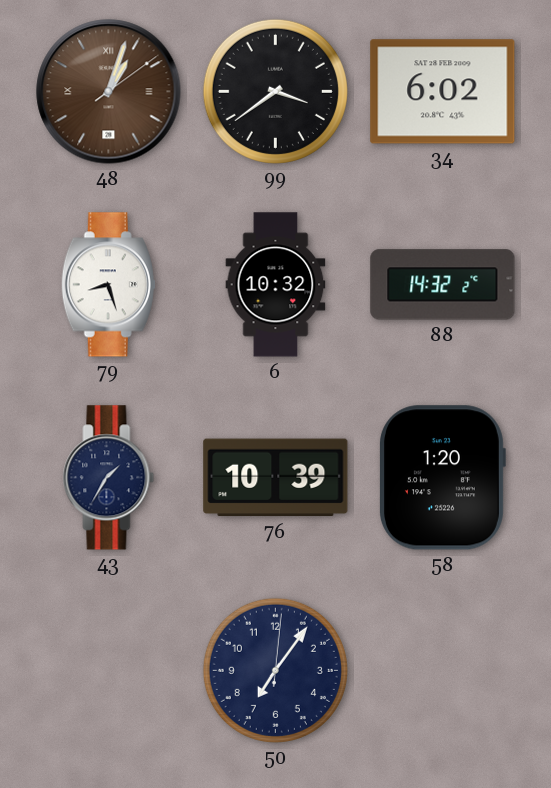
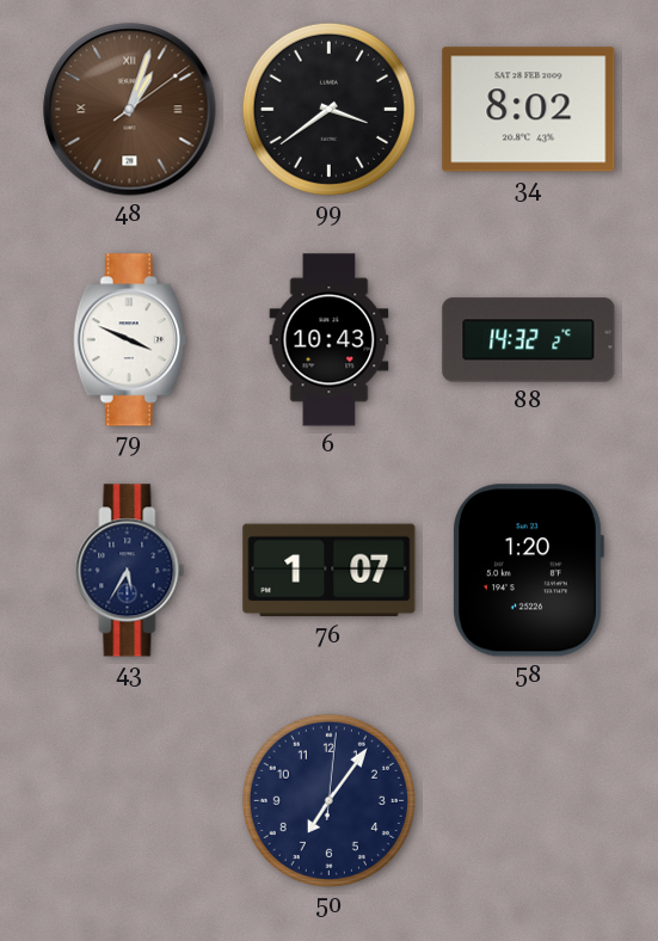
34: 6:02 -> 8:02 (529, 110)
79: 8:27 -> 3:49 (129, 340)
6: 10:32 -> 10:43 (330, 340)
43: 1:35 -> 5:35 (130, 571)
76: 10:39 -> 1:07 (330, 571)
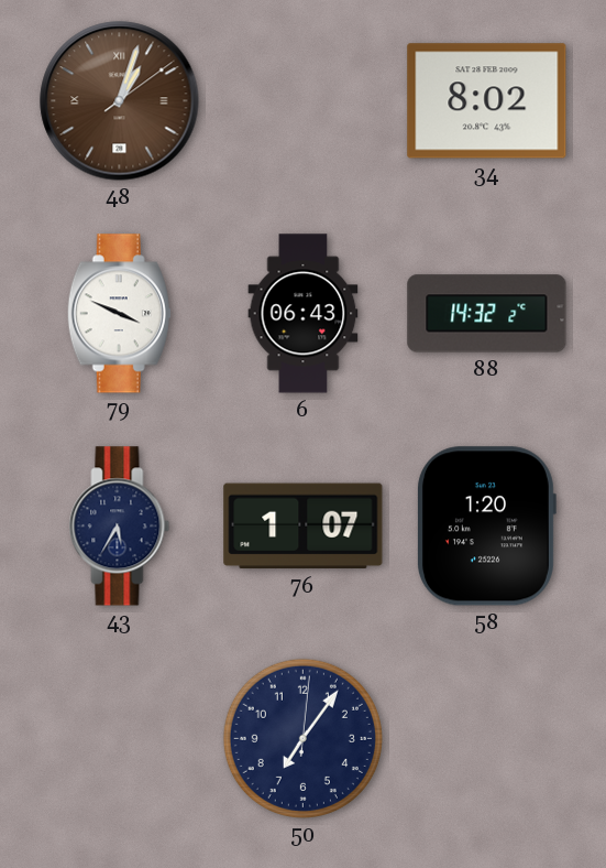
99: 3:39 -> none (328, 109)
6: 10:43 -> 06:43 (304, 314)
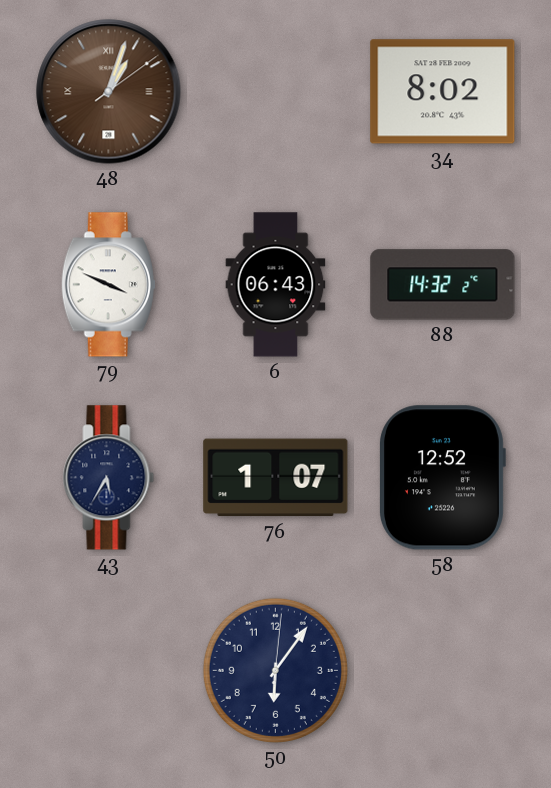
58: 1:20 -> 12:52 (443, 478)
50: 7:06 -> 6:06 (275, 670)
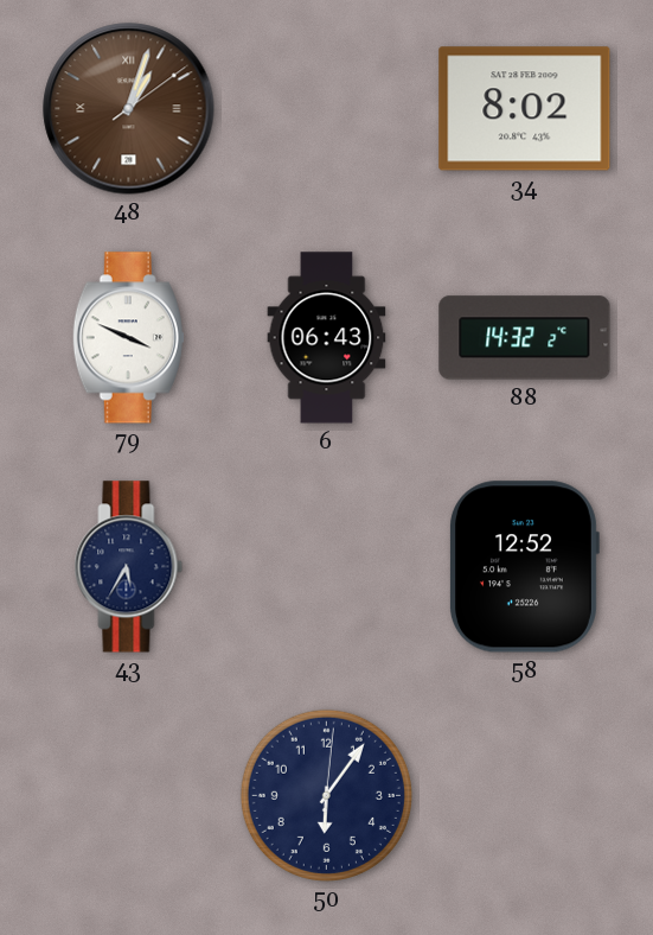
76: 1:07 -> none (276, 478)
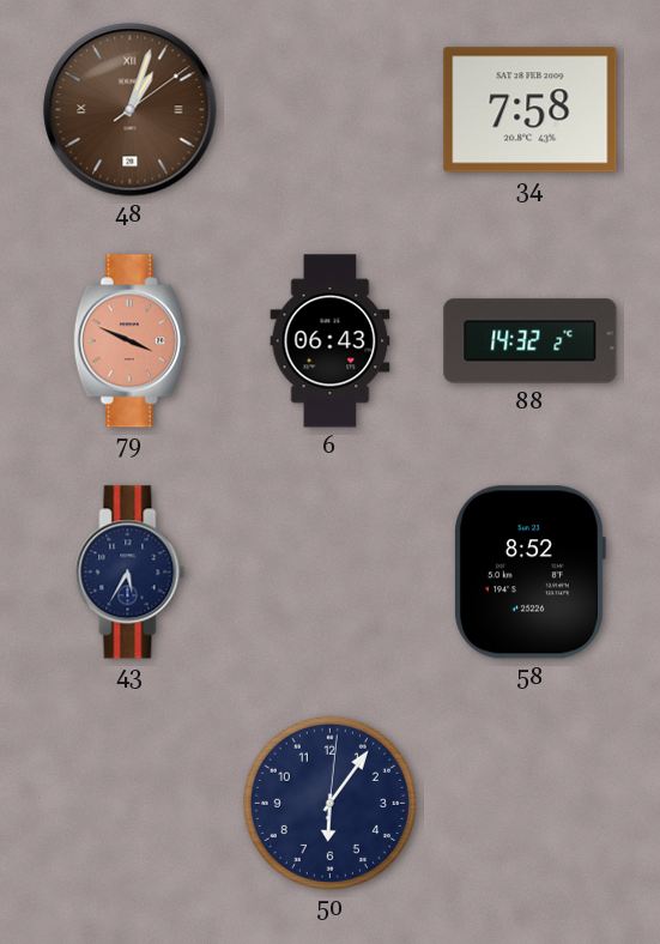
34: 8:02 -> 7:58 (531, 110)
79 dial: white -> salmon (129, 341)
58: 12:52 -> 8:52 (531, 573)
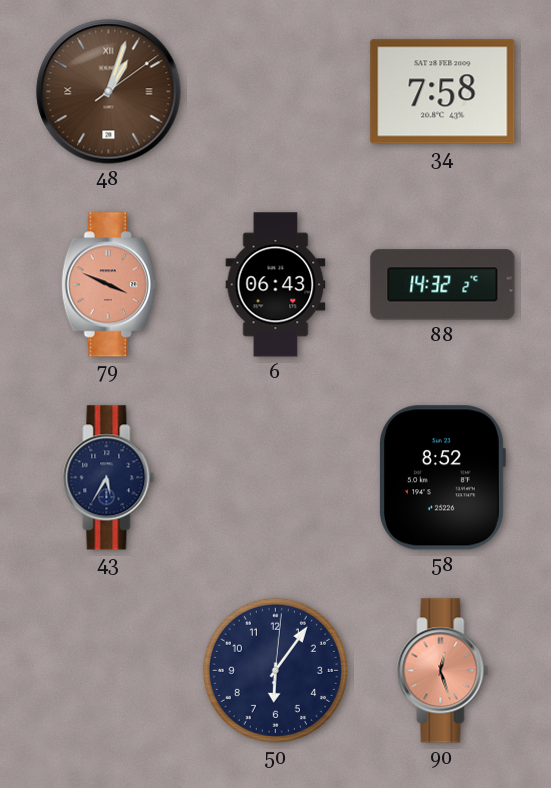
90: none -> 12:27 (443, 671)
